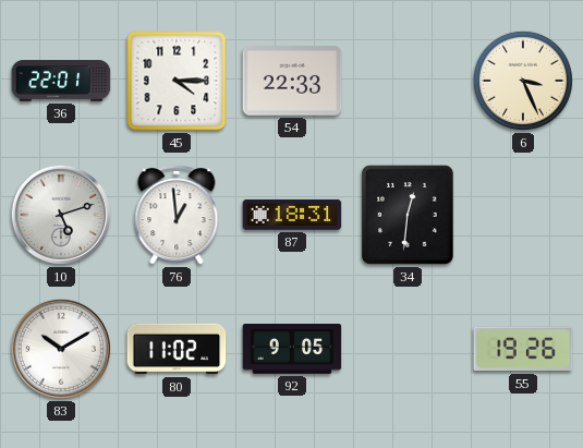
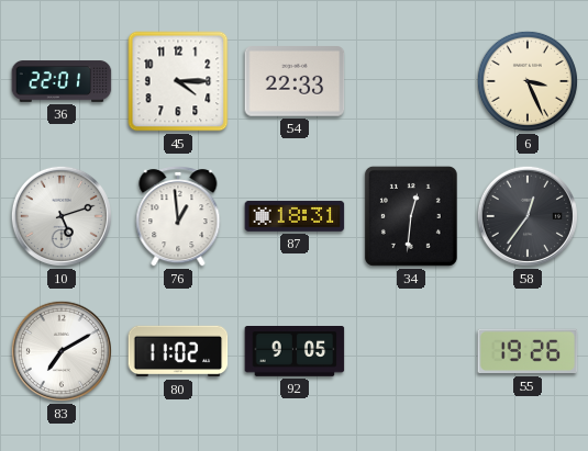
58: none -> 12:36 (528, 216)
83: 10:10 -> 7:10 (62, 351)
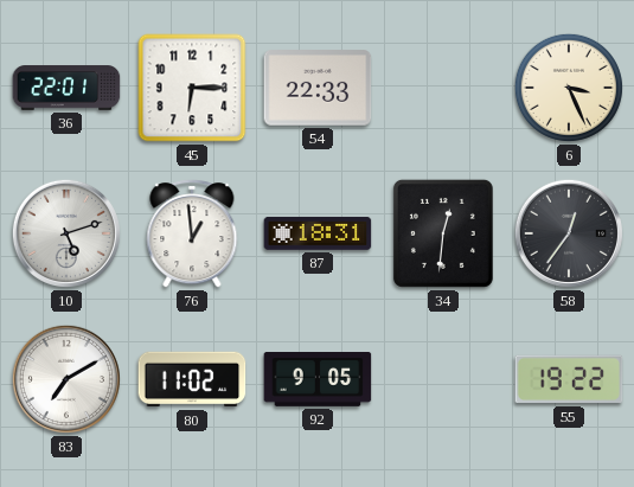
45: 4:15 -> 6:15 (192, 88)
55: 19:26 -> 19:22 (569, 379)
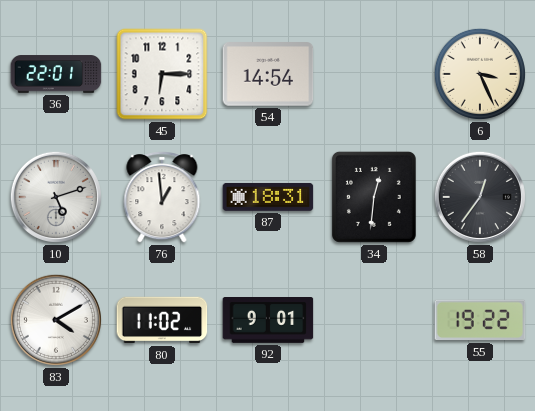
54: 22:33 -> 14:54 (268, 74)
83: 7:10 -> 4:10 (56, 320)
92: 9:05 -> 9:01 (268, 321)
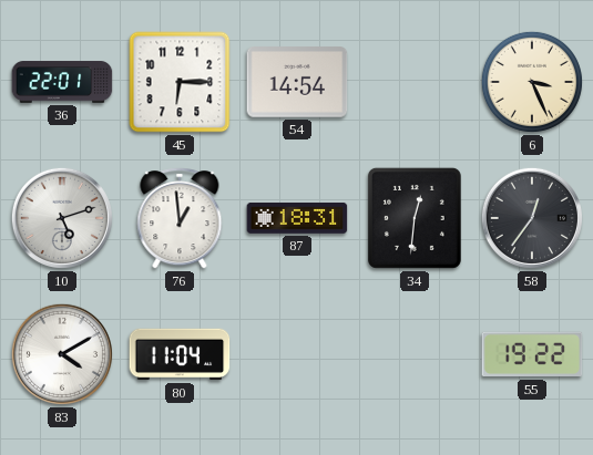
80: 11:02 -> 11:04 (180, 354)
92: 9:01 -> none (268, 321)
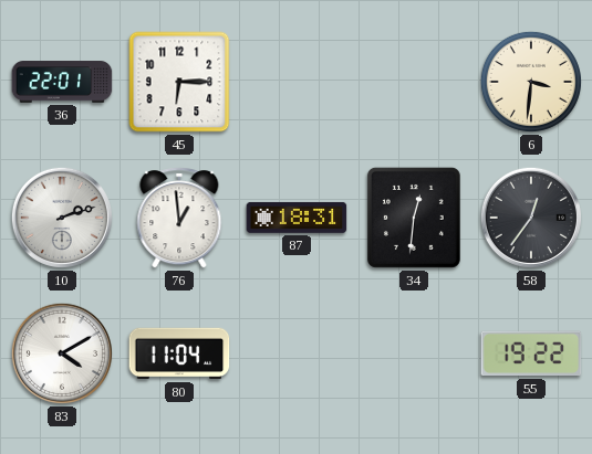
54: 14:54 -> none (297, 82)
6: 3:26 -> 3:31 (531, 82)
10: 5:12 -> 2:12 (62, 218)
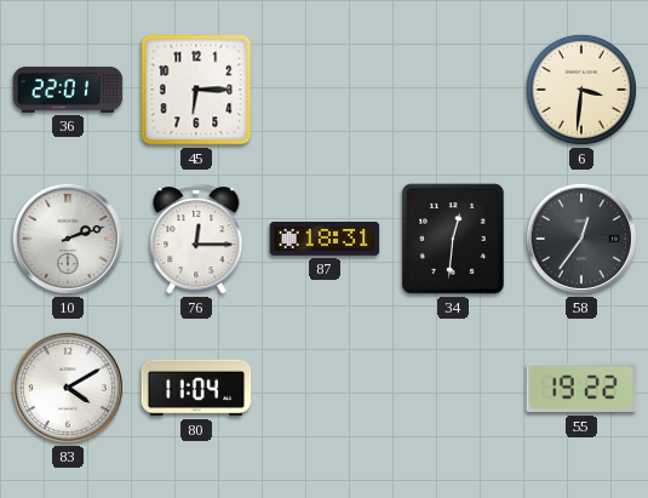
76: 12:59 -> 12:15 (196, 239)
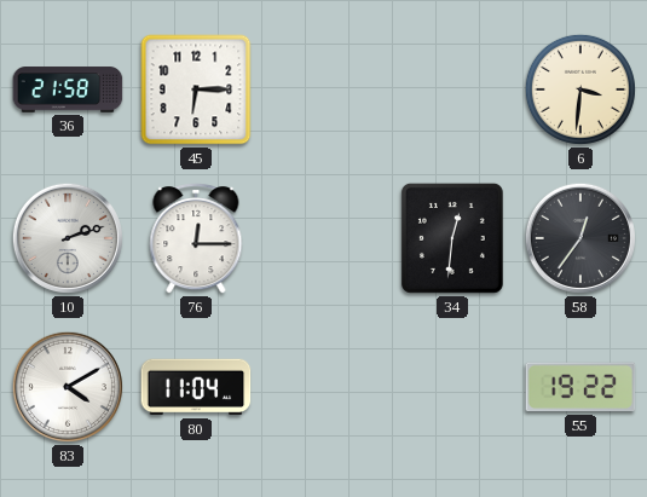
36: 22:01 -> 21:58 (68, 89)
87: 18:31 -> none (325, 239)
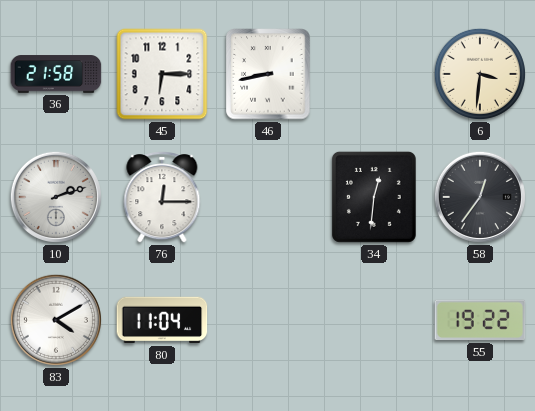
46: none -> 8:43 (268, 74)
